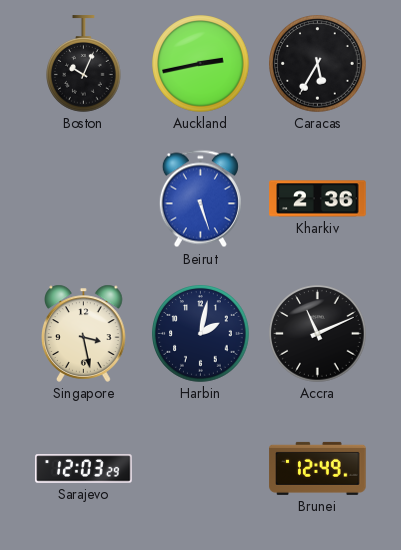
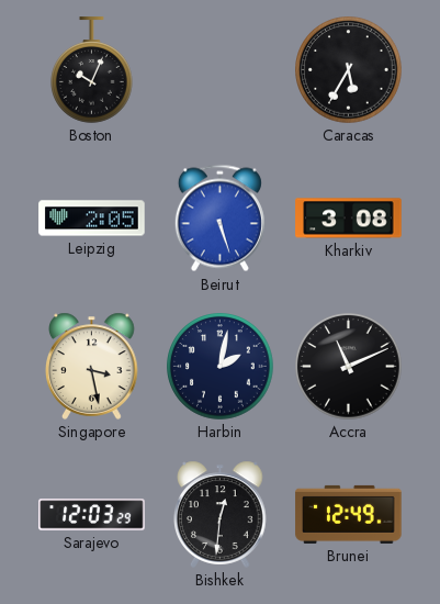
Auckland: 2:43 -> none (201, 64)
Leipzig: none -> 2:05 (92, 219)
Kharkiv: 2:36 -> 3:08 (349, 219)
Bishkek: none -> 12:31 (221, 514)
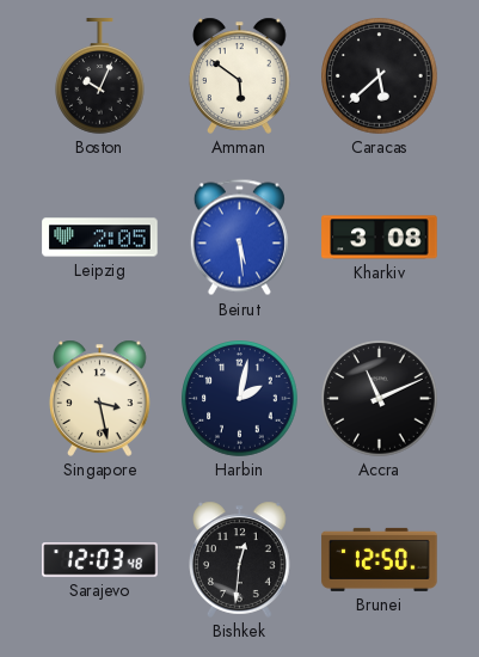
Amman: none -> 5:51 (240, 75)
Caracas: 5:35 -> 5:38 (380, 76)
Beirut: 5:27 -> 5:29 (239, 238)
Sarajevo: 12:03:29 -> 12:03:48 (100, 560)
Brunei: 12:49 -> 12:50 (380, 559)
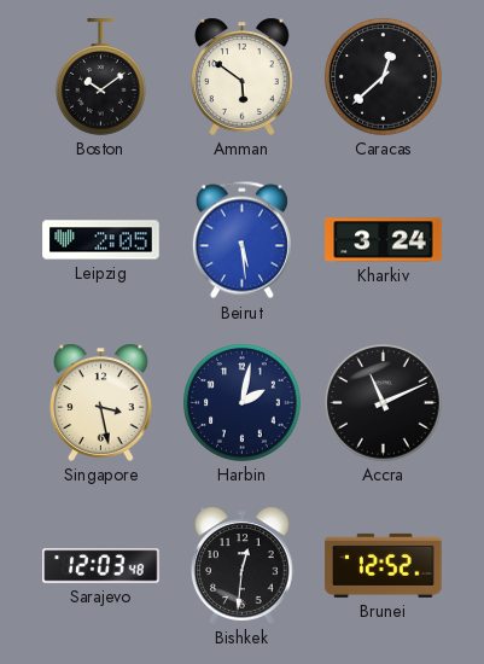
Boston: 10:04 -> 10:09 (101, 77)
Caracas: 5:38 -> 12:38 (384, 77)
Kharkiv: 3:08 -> 3:24 (384, 240)
Brunei: 12:50 -> 12:52 (384, 565)
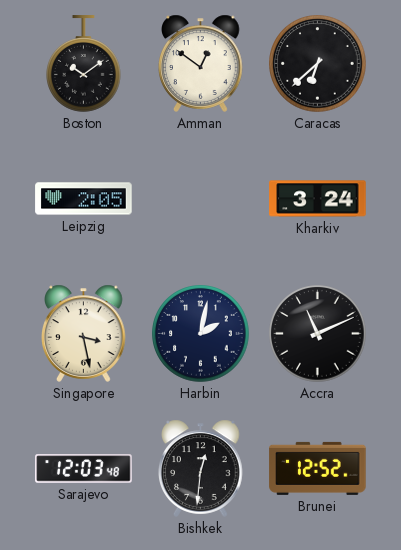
Amman: 5:51 -> 12:51 (201, 63)
Caracas: 12:38 -> 6:38 (318, 64)
Beirut: 5:29 -> none (241, 240)
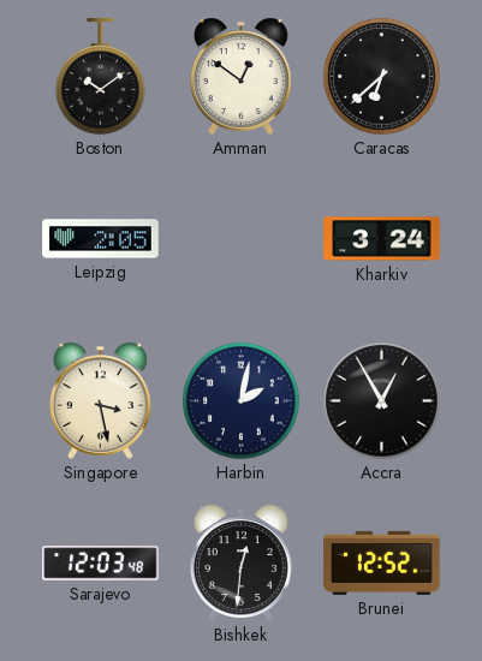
Accra: 11:11 -> 12:55 (382, 401)
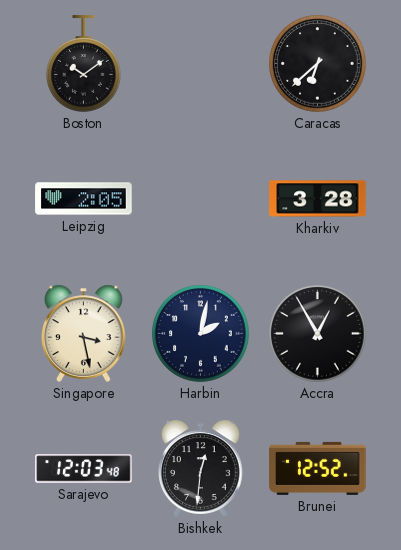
Amman: 12:51 -> none (242, 76)
Kharkiv: 3:24 -> 3:28 (318, 199)
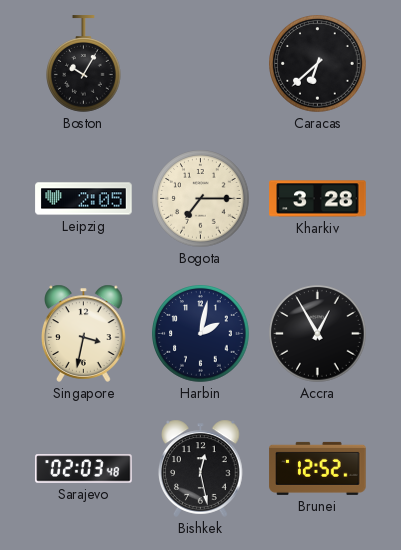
Boston: 10:09 -> 10:05 (84, 64)
Bogota: none -> 7:15 (201, 199)
Singapore: 3:28 -> 3:32 (84, 333)
Sarajevo: 12:03 -> 02:03 (84, 469)
Bishkek: 12:31 -> 12:28 (201, 468)
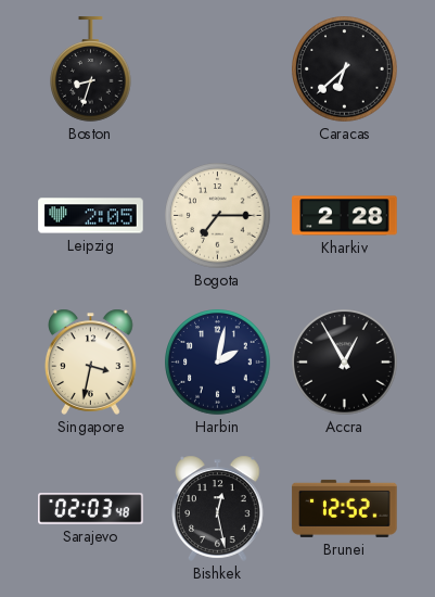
Boston: 10:05 -> 8:33 (91, 69)
Kharkiv: 3:28 -> 2:28 (345, 216)
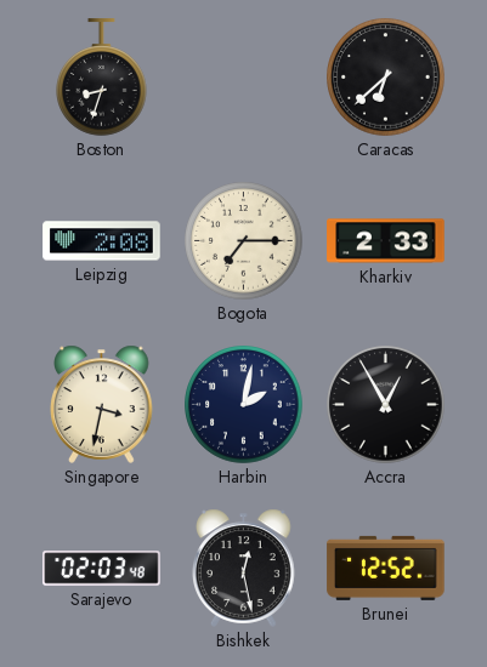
Leipzig: 2:05 -> 2:08 (102, 241)
Kharkiv: 2:28 -> 2:33 (386, 241)
